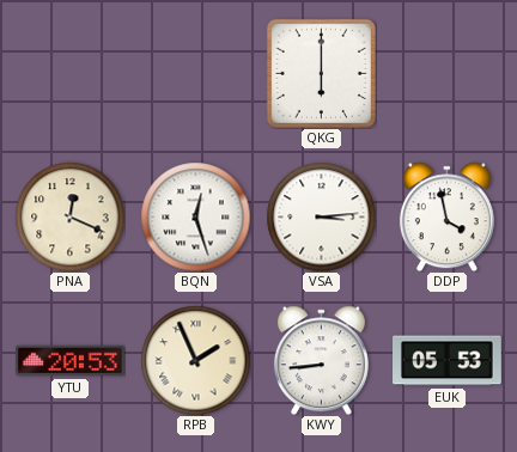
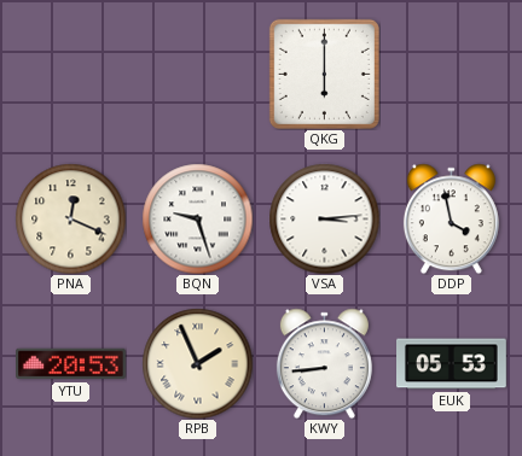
BQN: 12:27 -> 9:27 (197, 218)
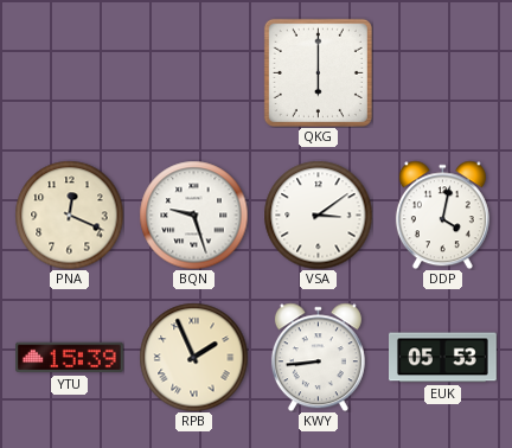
VSA: 3:14 -> 3:09 (318, 215)
DDP: 3:58 -> 4:02 (442, 215)
YTU: 20:53 -> 15:39 (70, 358)
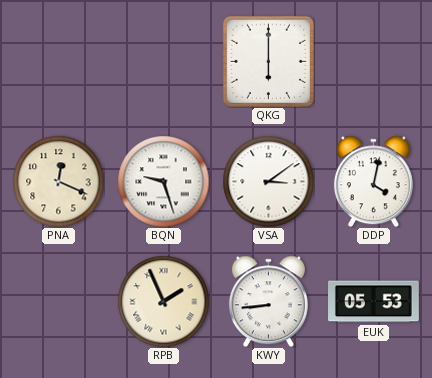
YTU: 15:39 -> none (70, 358)
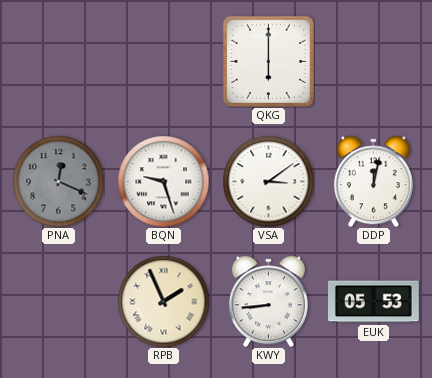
PNA dial: cream -> grey (58, 181)
DDP: 4:02 -> 12:02 (373, 181)
